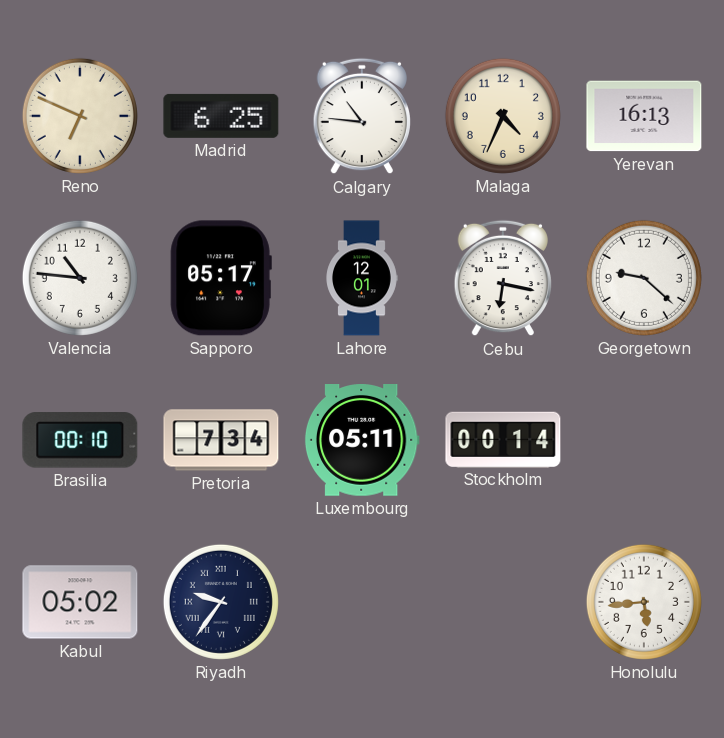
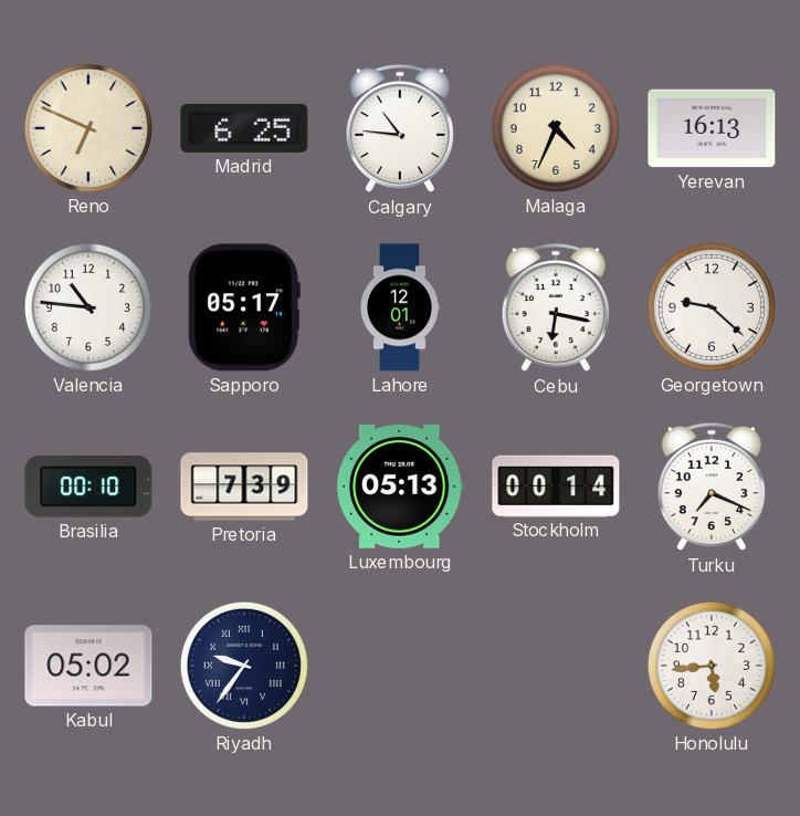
Pretoria: 7:34 -> 7:39 (244, 487)
Luxembourg: 05:11 -> 05:13 (400, 488)
Turku: none -> 7:19 (710, 487)
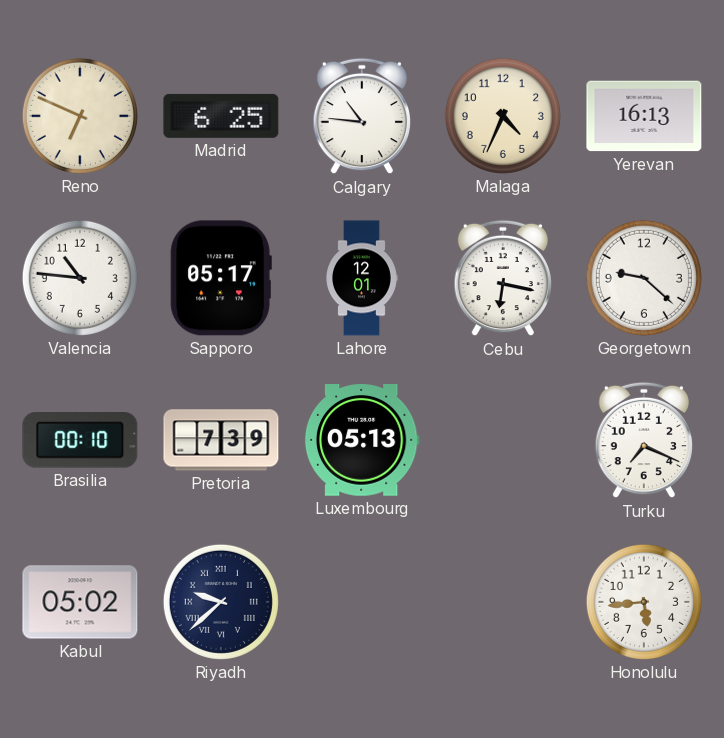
Stockholm: 00:14 -> none (556, 485)
Riyadh: 9:36 -> 9:38 (221, 602)
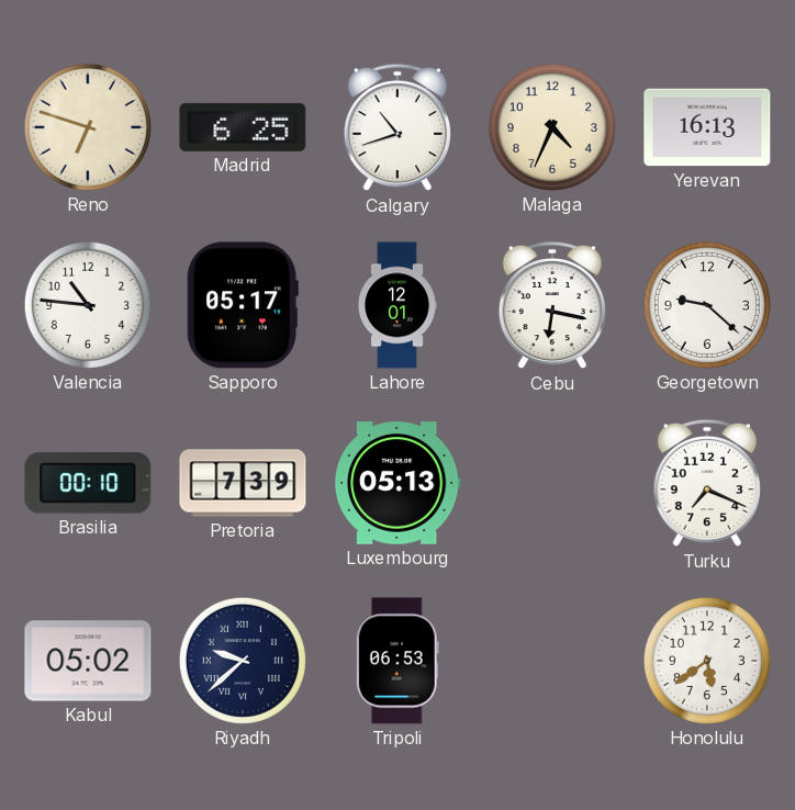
Reno: 6:49 -> 6:48 (88, 127)
Calgary: 10:46 -> 10:42 (396, 127)
Tripoli: none -> 06:53 (398, 661)
Honolulu: 5:44 -> 5:39 (707, 661)
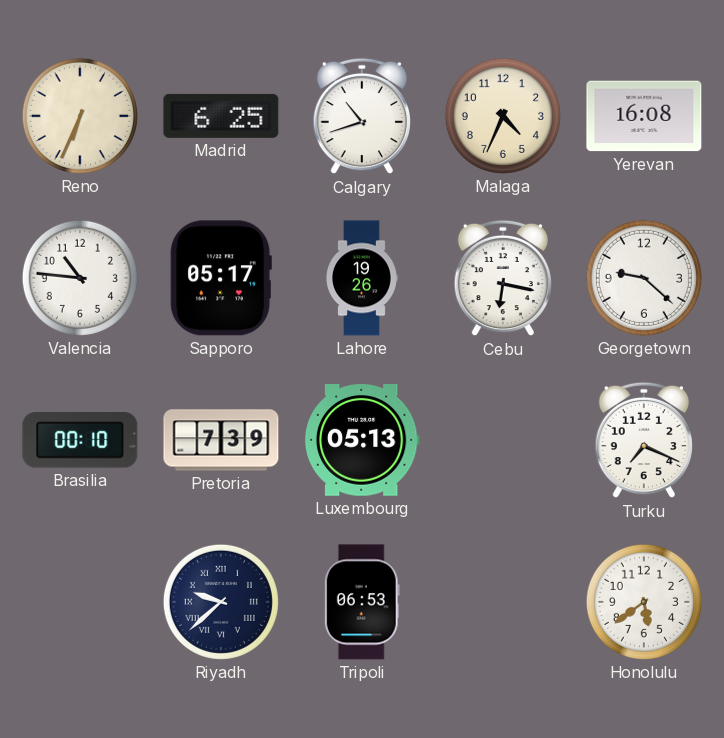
Reno: 6:48 -> 6:34 (80, 116)
Yerevan: 16:13 -> 16:08 (644, 116)
Lahore: 12:01 -> 19:26 (362, 278)
Kabul: 05:02 -> none (88, 661)
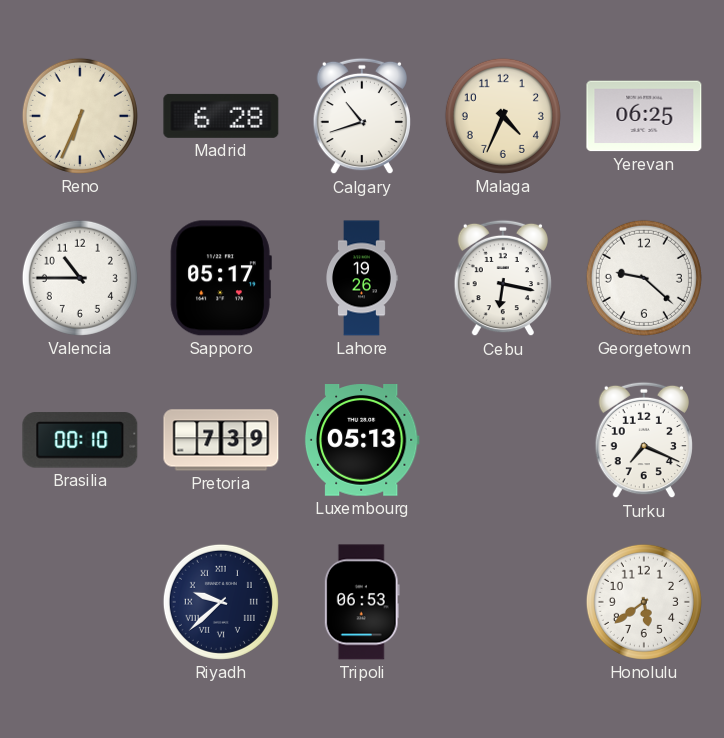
Madrid: 6:25 -> 6:28 (221, 116)
Yerevan: 16:08 -> 06:25 (644, 116)
Valencia: 10:46 -> 10:45 (80, 278)
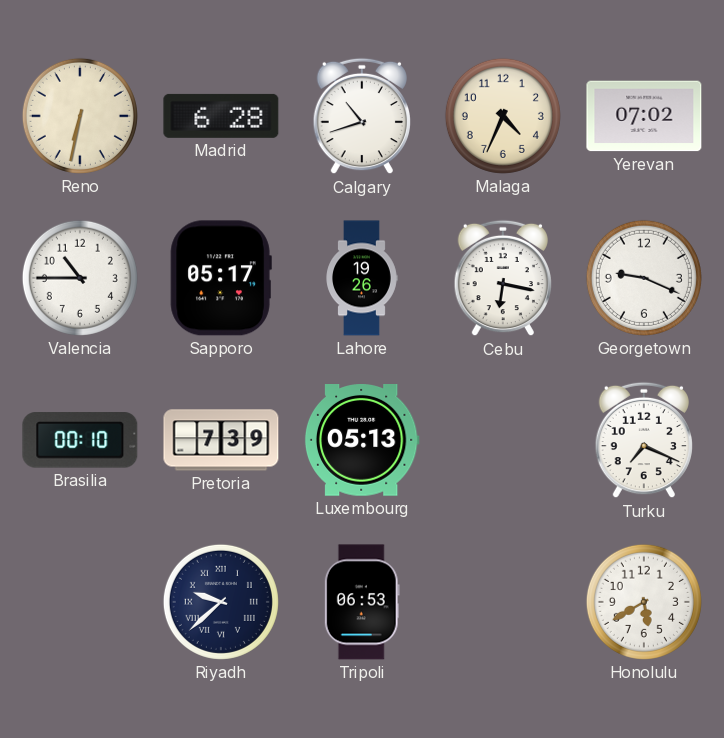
Reno: 6:34 -> 6:32 (80, 116)
Yerevan: 06:25 -> 07:02 (644, 116)
Georgetown: 9:22 -> 9:19 (644, 278)
Honolulu: 5:39 -> 5:40 (644, 602)
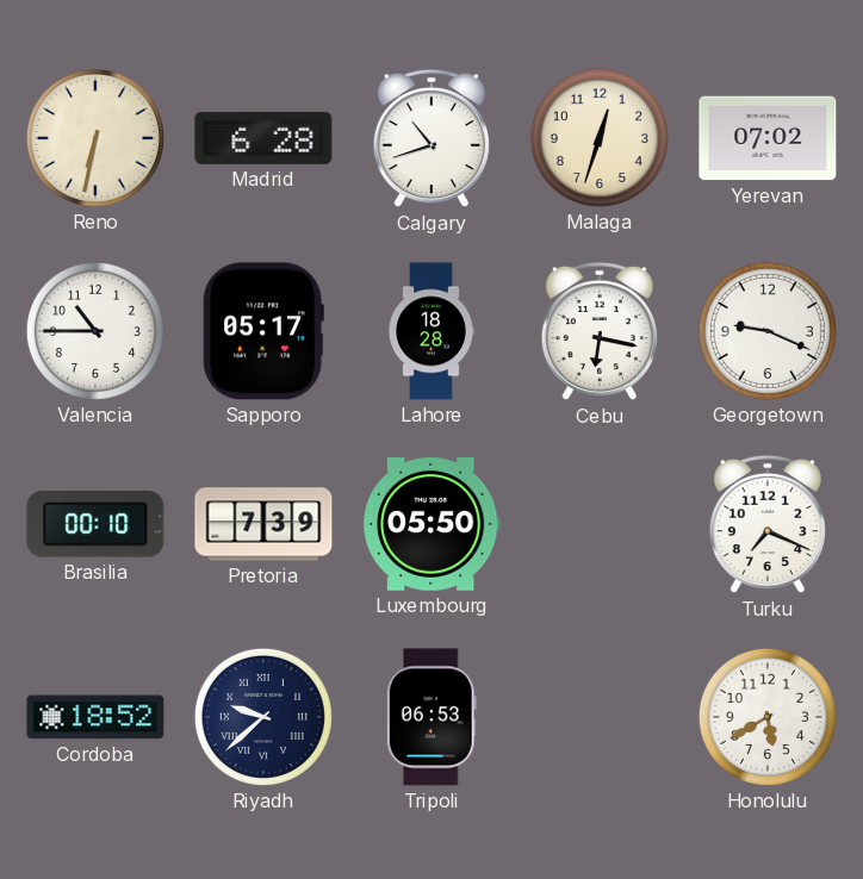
Malaga: 4:34 -> 12:33 (600, 138)
Lahore: 19:26 -> 18:28 (431, 331)
Luxembourg: 05:13 -> 05:50 (431, 525)
Cordoba: none -> 18:52 (95, 717)
